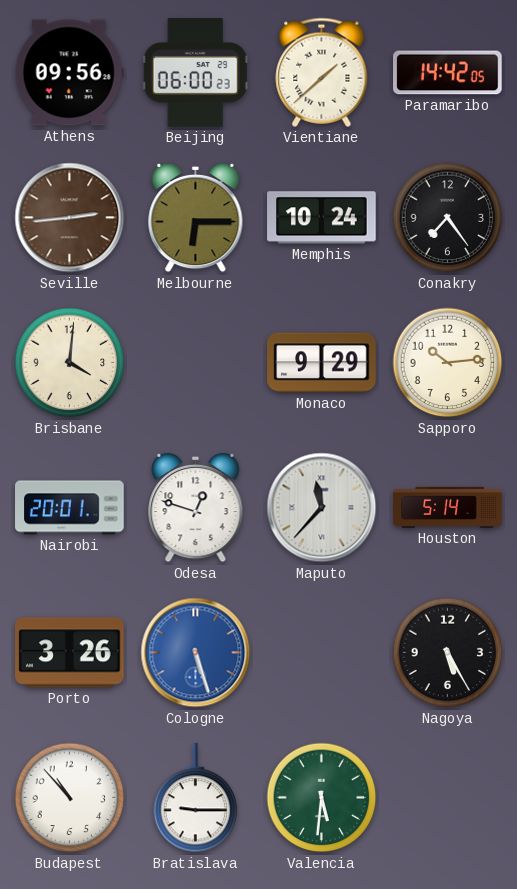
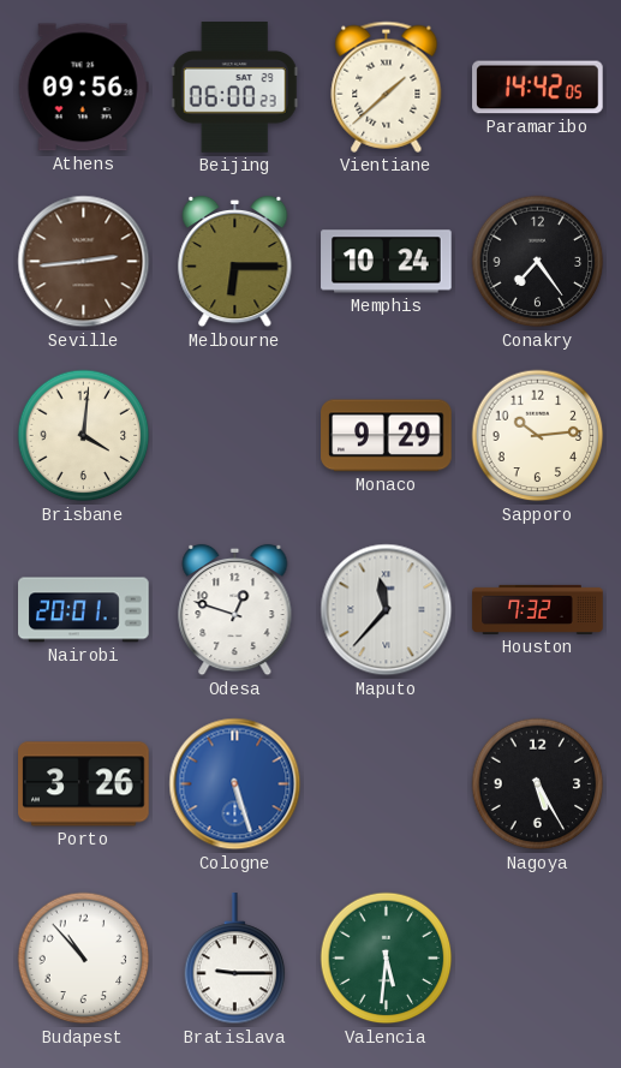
Houston: 5:14 -> 7:32 (538, 609)
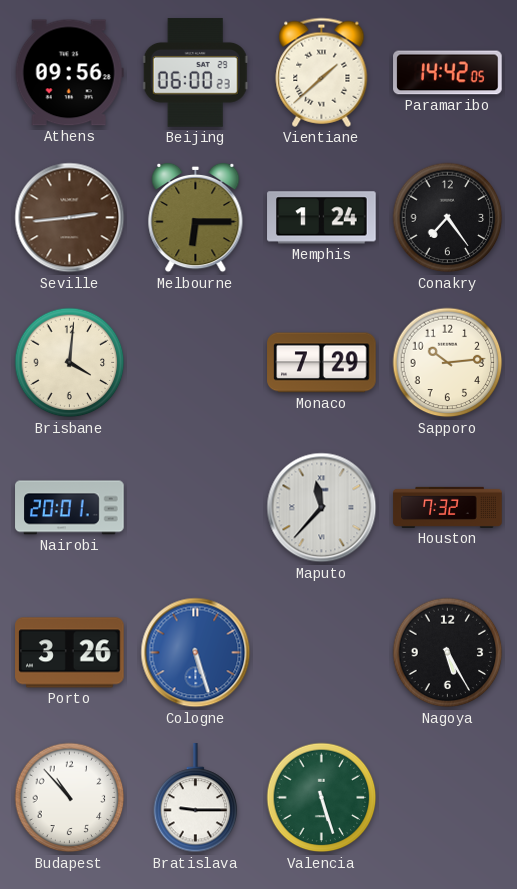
Memphis: 10:24 -> 1:24 (322, 218)
Monaco: 9:29 -> 7:29 (322, 363)
Odesa: 12:48 -> none (235, 610)
Valencia: 5:31 -> 5:27 (322, 798)
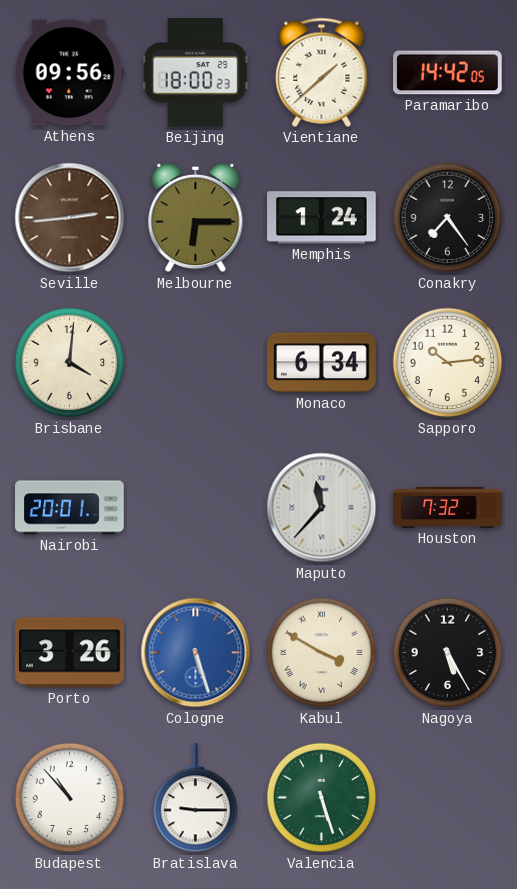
Beijing: 06:00 -> 18:00 (195, 73)
Monaco: 7:29 -> 6:34 (322, 363)
Kabul: none -> 3:50 (322, 653)
